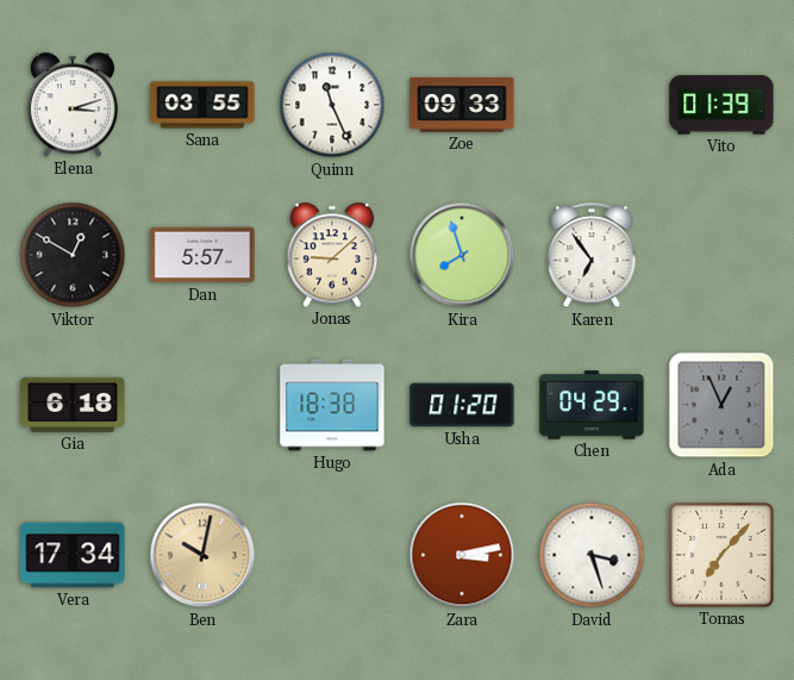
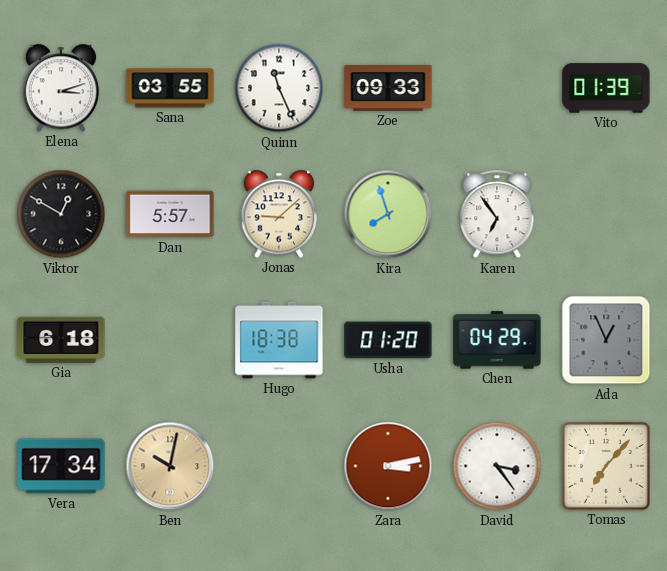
David: 3:27 -> 3:24 (497, 466)
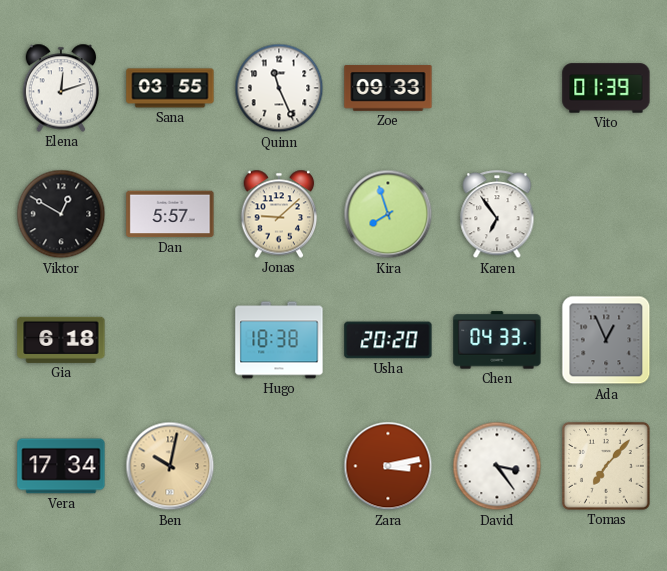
Elena: 3:12 -> 12:12 (61, 88)
Usha: 01:20 -> 20:20 (388, 340)
Chen: 04:29 -> 04:33 (497, 340)
